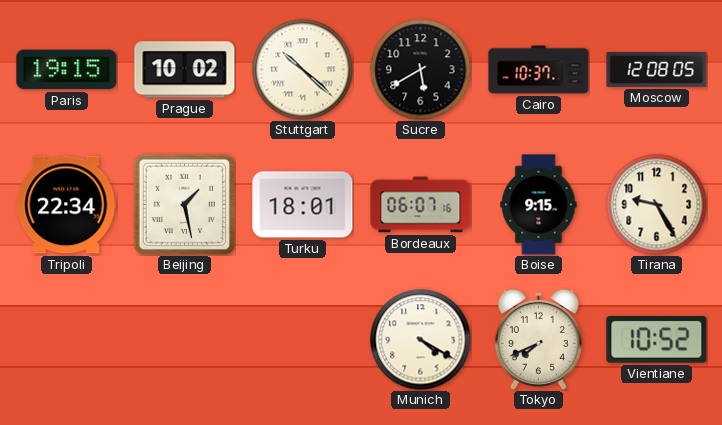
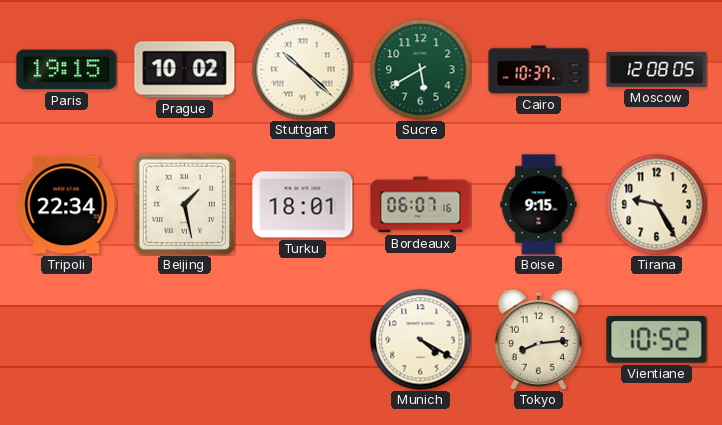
Sucre dial: black -> green (421, 70)
Tokyo: 7:41 -> 8:14 (538, 339)
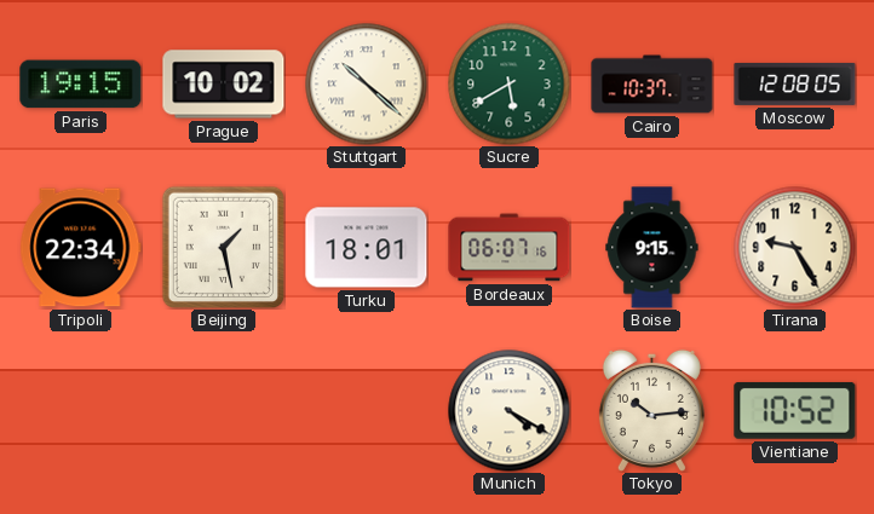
Tokyo: 8:14 -> 10:14 (651, 410)
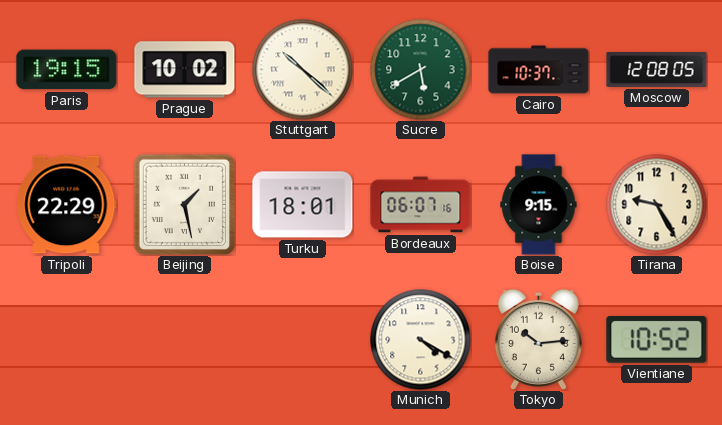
Tripoli: 22:34 -> 22:29 (67, 205)
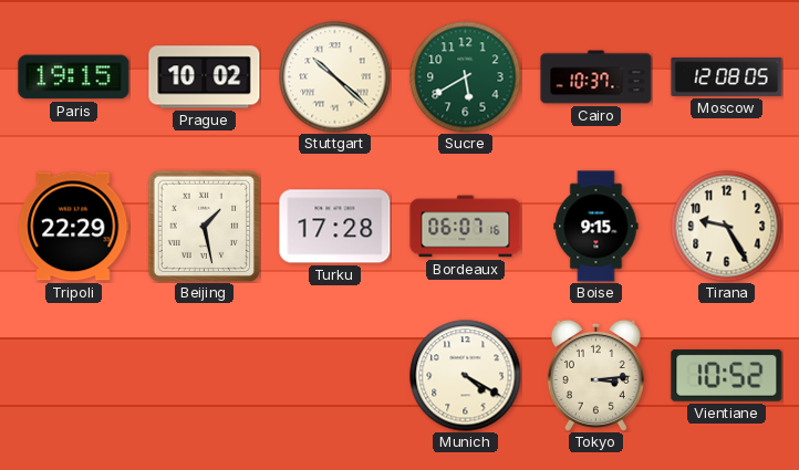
Turku: 18:01 -> 17:28 (335, 227)
Tokyo: 10:14 -> 3:14 (595, 375)
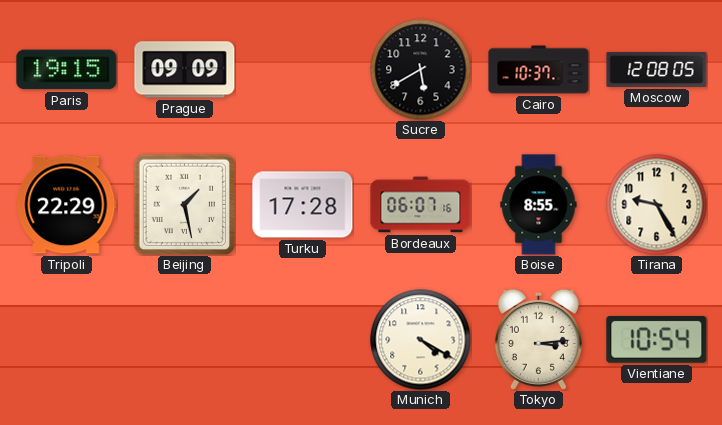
Prague: 10:02 -> 09:09 (185, 70)
Stuttgart: 10:22 -> none (335, 77)
Sucre dial: green -> black (421, 70)
Boise: 9:15 -> 8:55 (539, 205)
Vientiane: 10:52 -> 10:54 (657, 339)
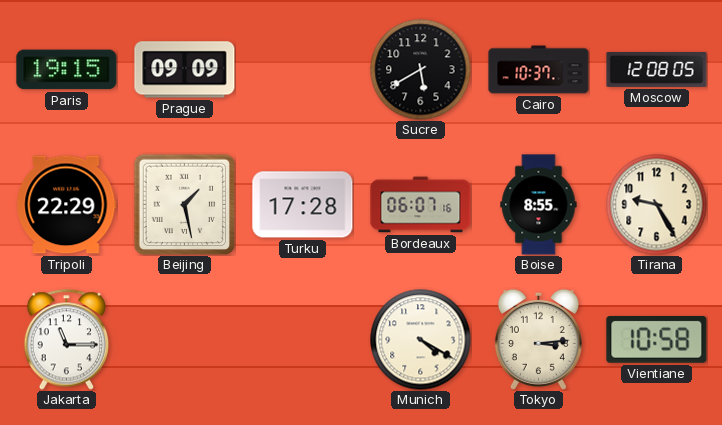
Jakarta: none -> 11:15 (67, 340)
Vientiane: 10:54 -> 10:58 (657, 339)
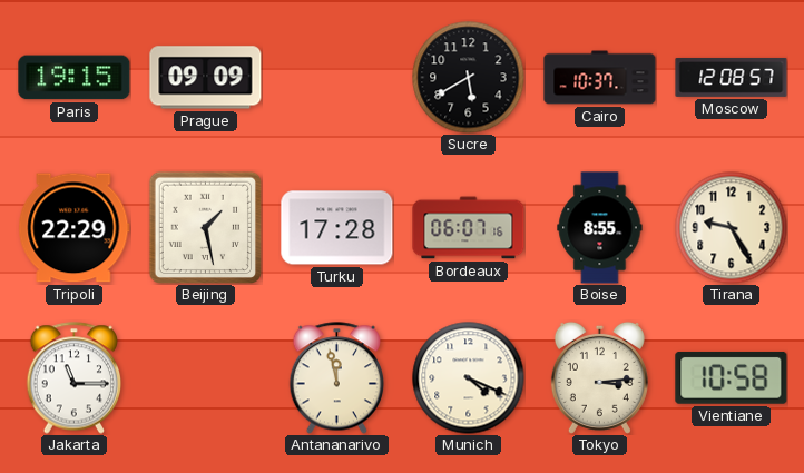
Moscow: 12:08:05 -> 12:08:57 (732, 77)
Antananarivo: none -> 11:58 (337, 378)
Munich: 4:20 -> 4:19 (469, 378)
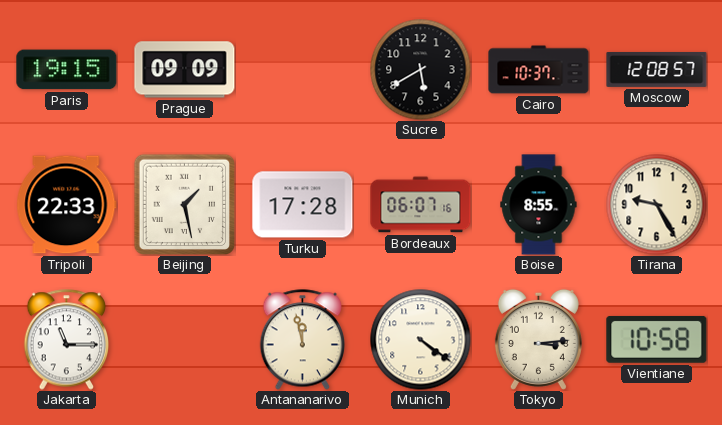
Tripoli: 22:29 -> 22:33 (67, 205)
Munich: 4:19 -> 4:21 (421, 340)
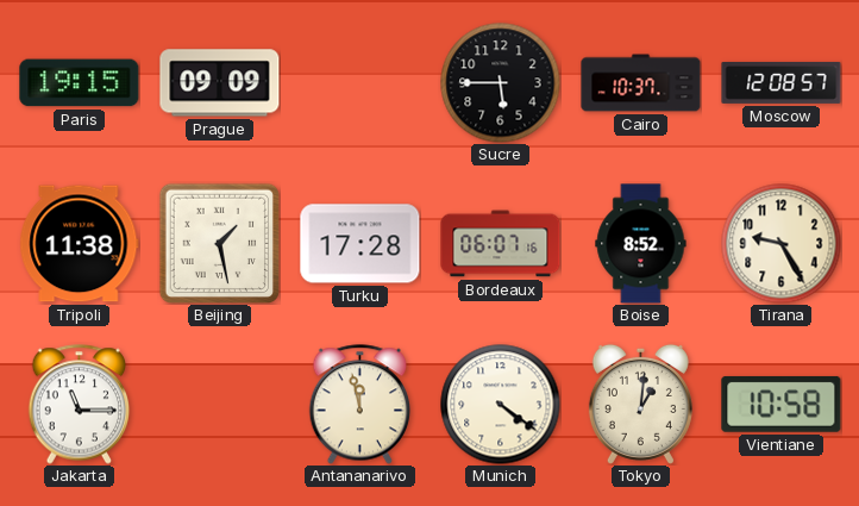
Sucre: 5:40 -> 5:45 (501, 83)
Tripoli: 22:33 -> 11:38 (80, 244)
Boise: 8:55 -> 8:52 (641, 244)
Tokyo: 3:14 -> 1:01 (640, 404)
